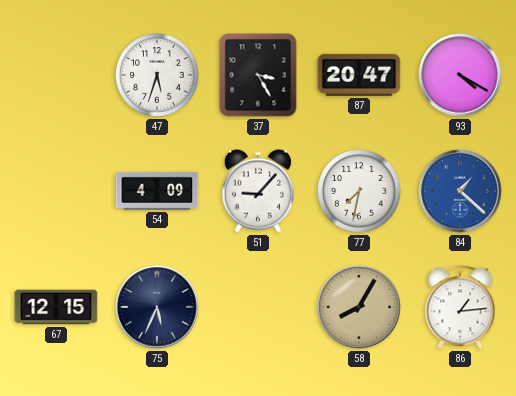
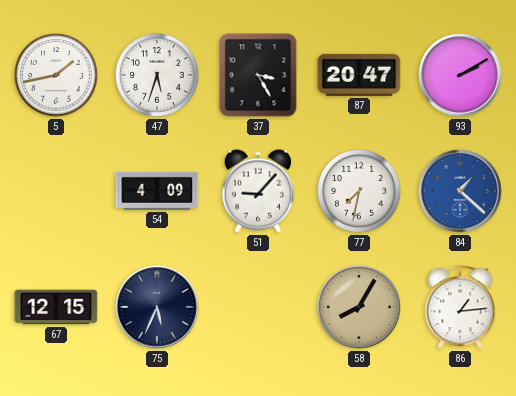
5: none -> 1:43 (56, 75)
93: 4:20 -> 2:10 (460, 75)
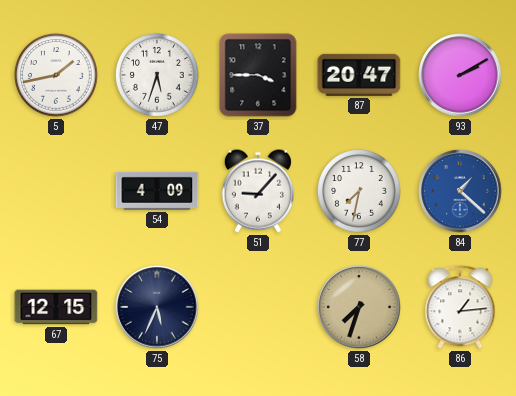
37: 3:25 -> 3:45 (258, 75)
58: 8:05 -> 7:33 (359, 307)
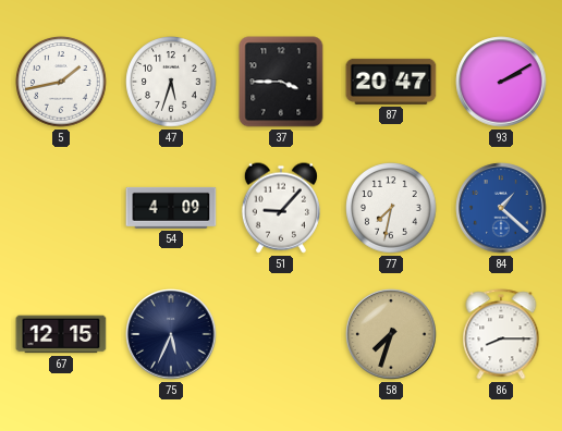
86: 1:14 -> 8:15 (501, 334)
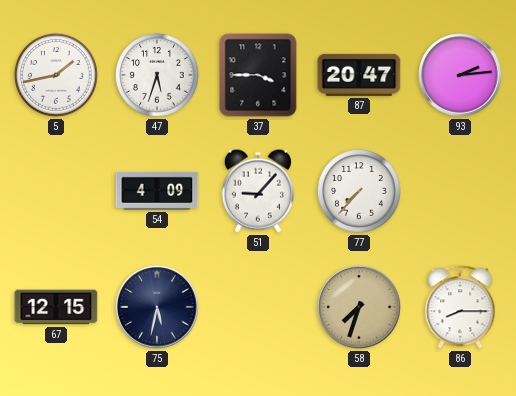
93: 2:10 -> 2:14 (460, 75)
77: 7:32 -> 7:37 (359, 191)
84: 1:22 -> none (501, 208)
75: 5:34 -> 5:32 (157, 307)
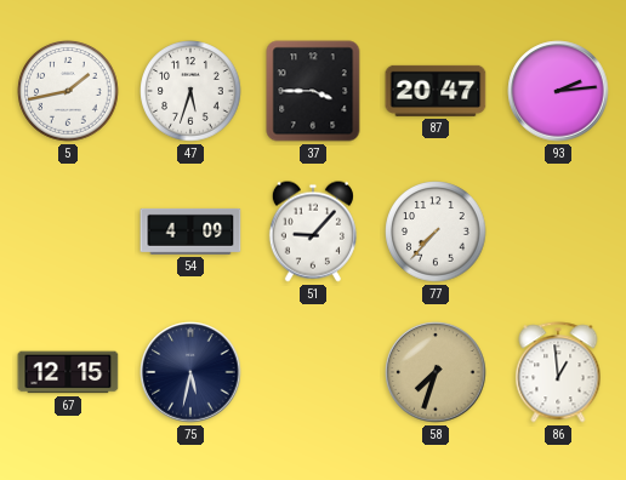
86: 8:15 -> 12:59 (558, 372)
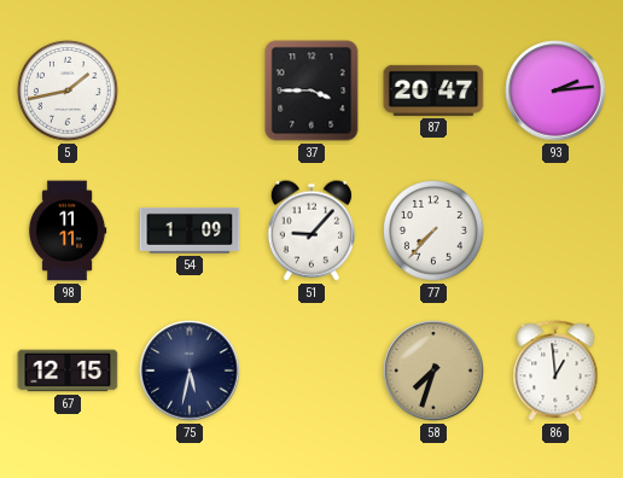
47: 5:33 -> none (190, 91)
98: none -> 11:11 (68, 231)
54: 4:09 -> 1:09 (190, 231)
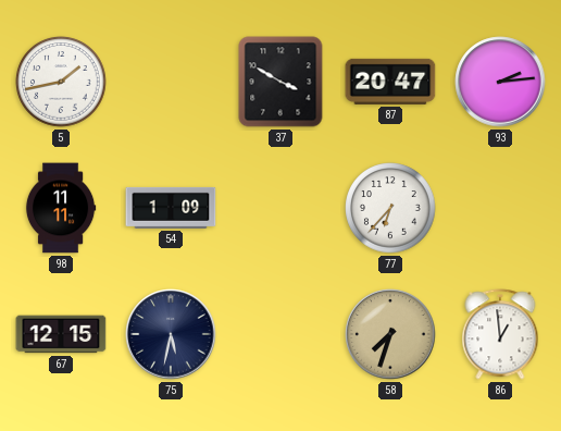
37: 3:45 -> 3:50 (280, 82)
51: 9:07 -> none (311, 231)
77: 7:37 -> 6:37 (390, 208)
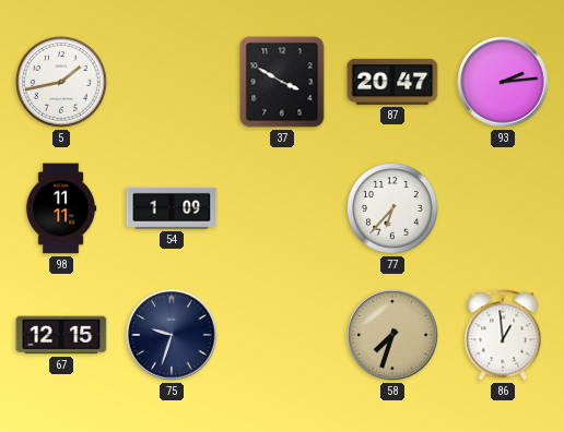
75: 5:32 -> 9:33 (172, 335)
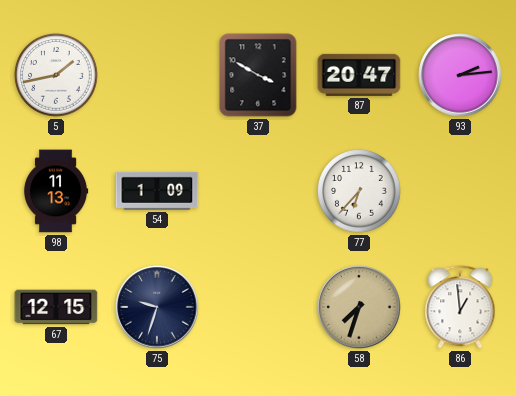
98: 11:11 -> 11:13 (56, 191)
